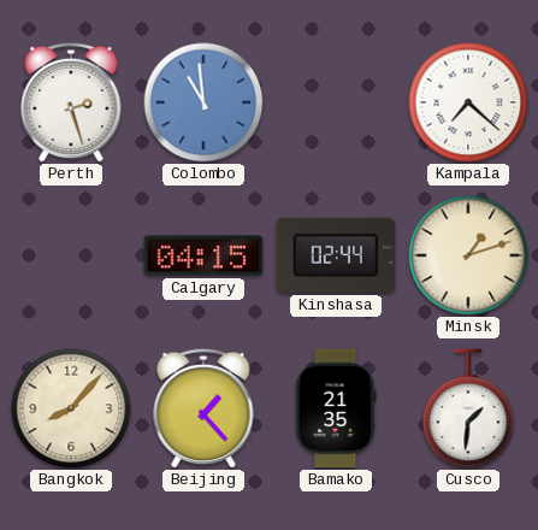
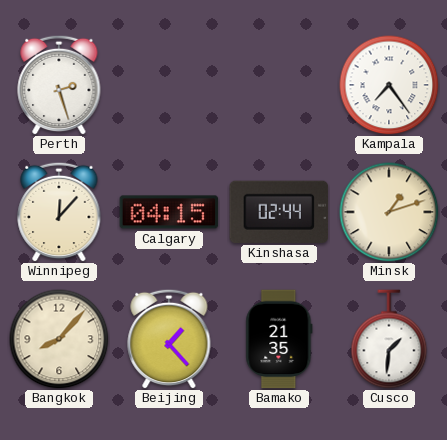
Colombo: 10:59 -> none (203, 102)
Kampala: 7:22 -> 7:24 (389, 85)
Winnipeg: none -> 12:07 (59, 212)
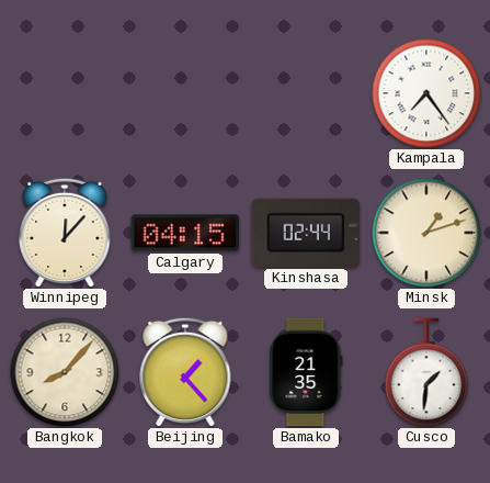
Perth: 2:27 -> none (59, 85)
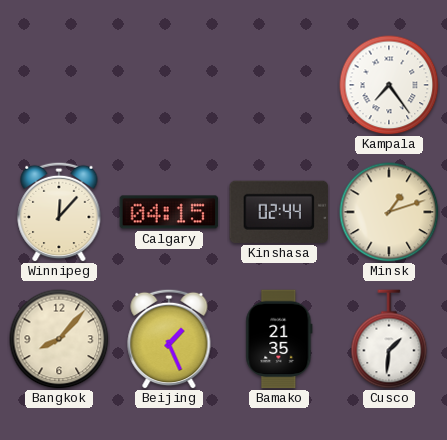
Beijing: 1:23 -> 1:26 (169, 339)
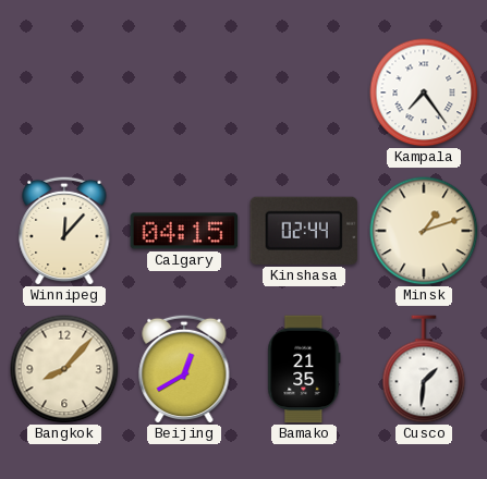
Beijing: 1:26 -> 12:40 (184, 369)
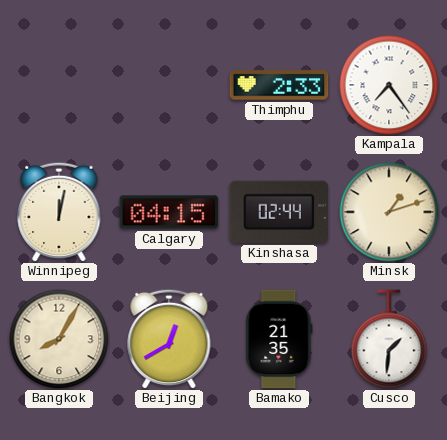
Thimphu: none -> 2:33 (279, 85)
Winnipeg: 12:07 -> 12:02 (59, 212)
Bangkok: 8:07 -> 8:05 (59, 339)
